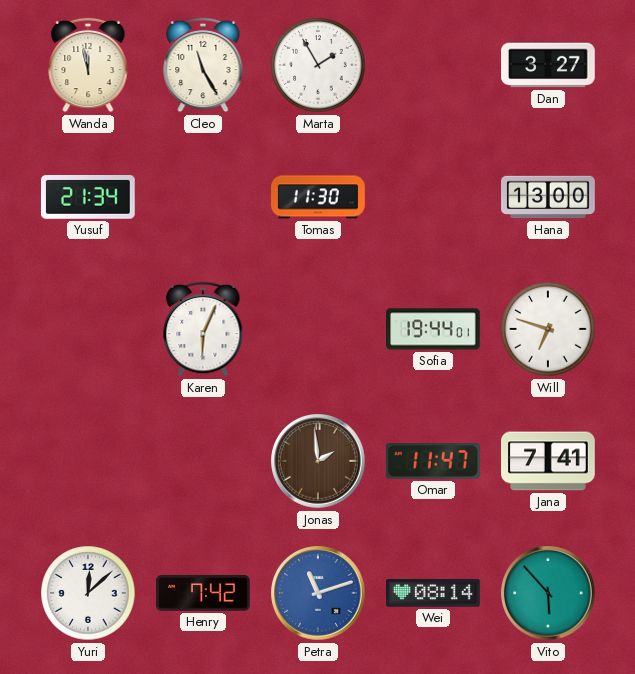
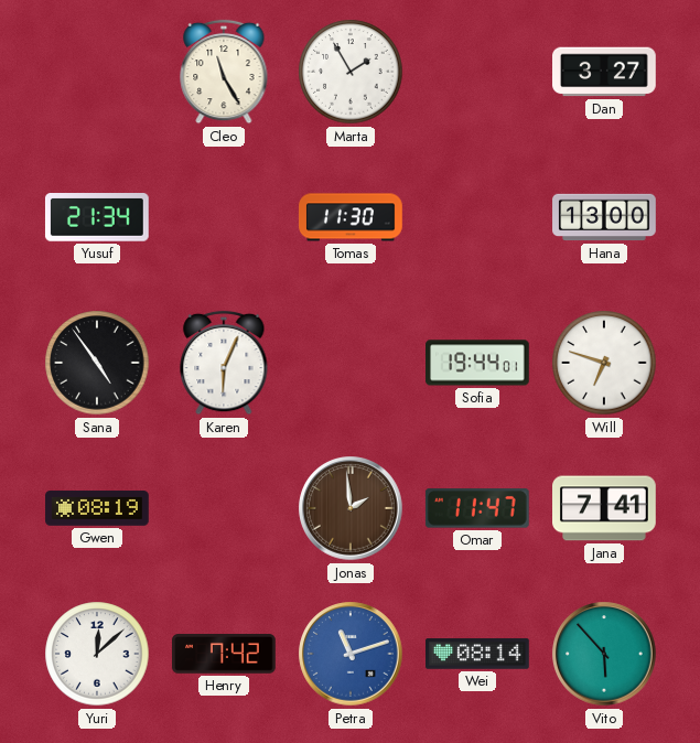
Wanda: 11:58 -> none (88, 65)
Sana: none -> 4:54 (97, 363)
Gwen: none -> 08:19 (97, 508)
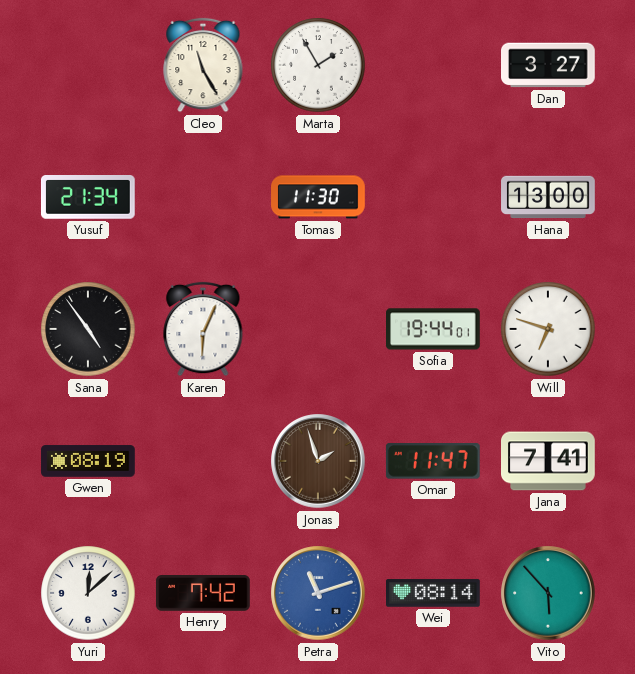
Jonas: 1:59 -> 1:57 (318, 461)
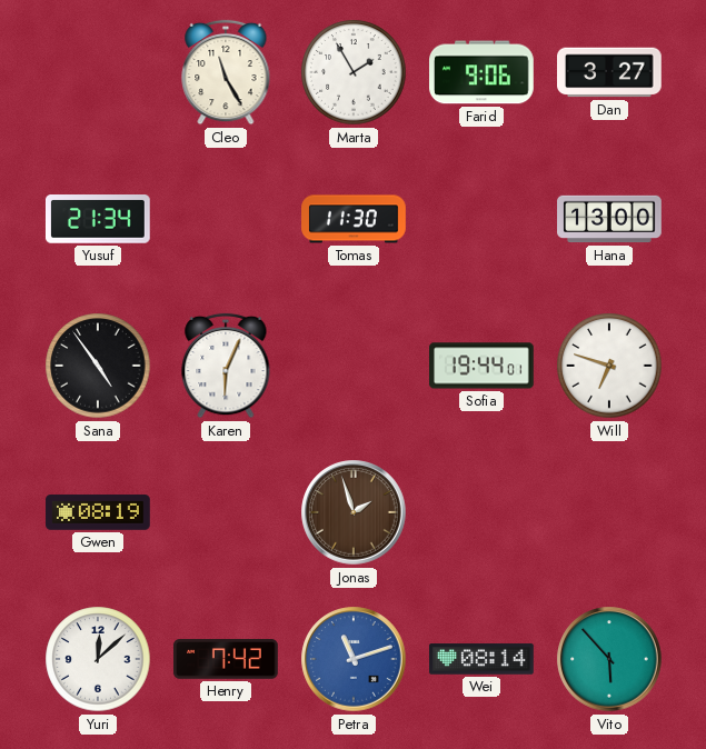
Farid: none -> 9:06 (483, 72)
Omar: 11:47 -> none (433, 461)
Jana: 7:41 -> none (549, 461)
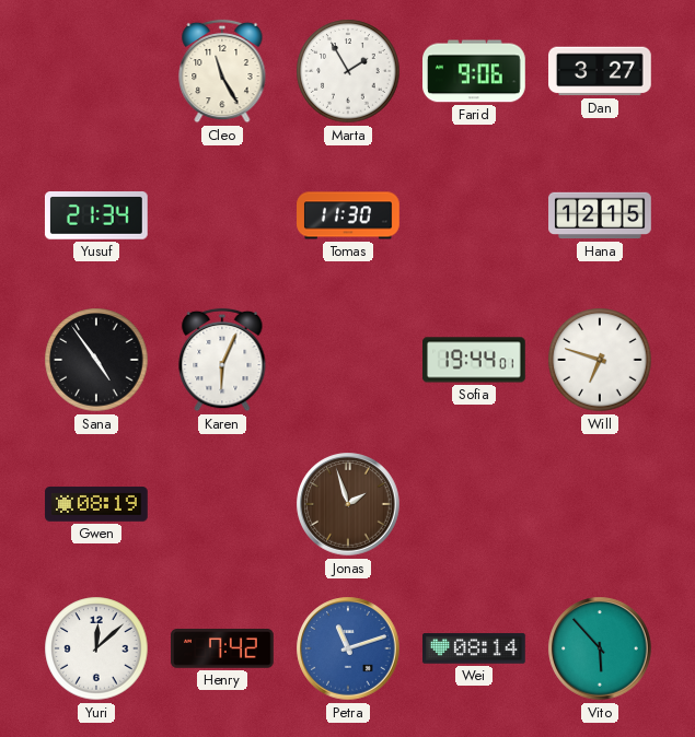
Hana: 13:00 -> 12:15 (600, 215)
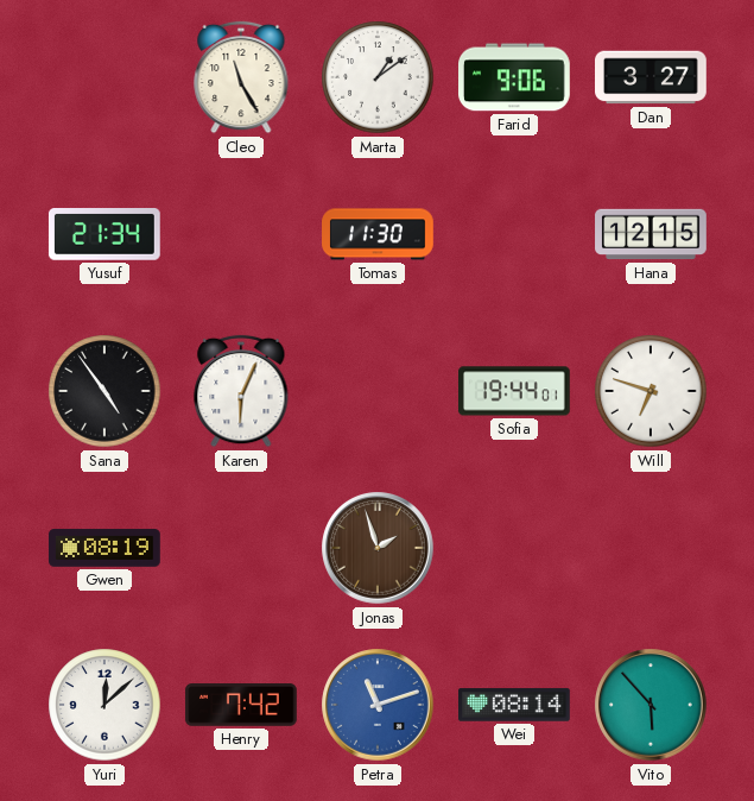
Marta: 1:55 -> 1:09 (378, 77)
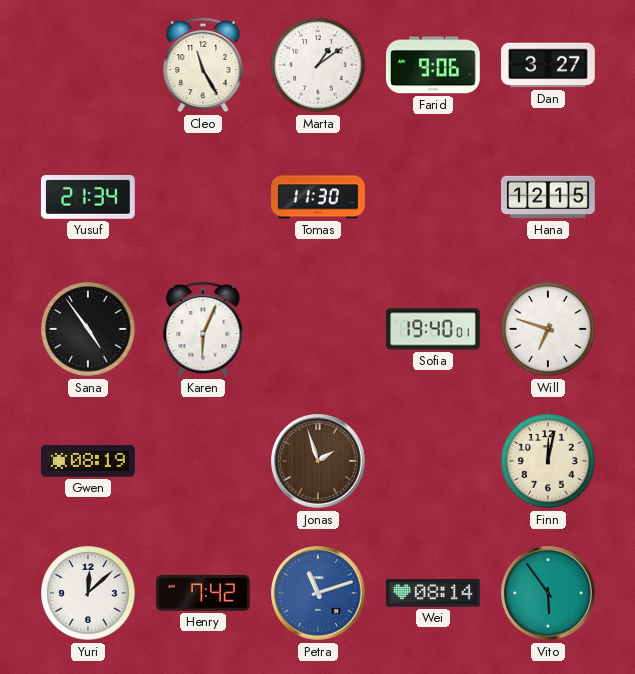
Sofia: 19:44 -> 19:40 (433, 329)
Finn: none -> 12:02 (548, 461)
Vito: 5:53 -> 5:54 (548, 593)
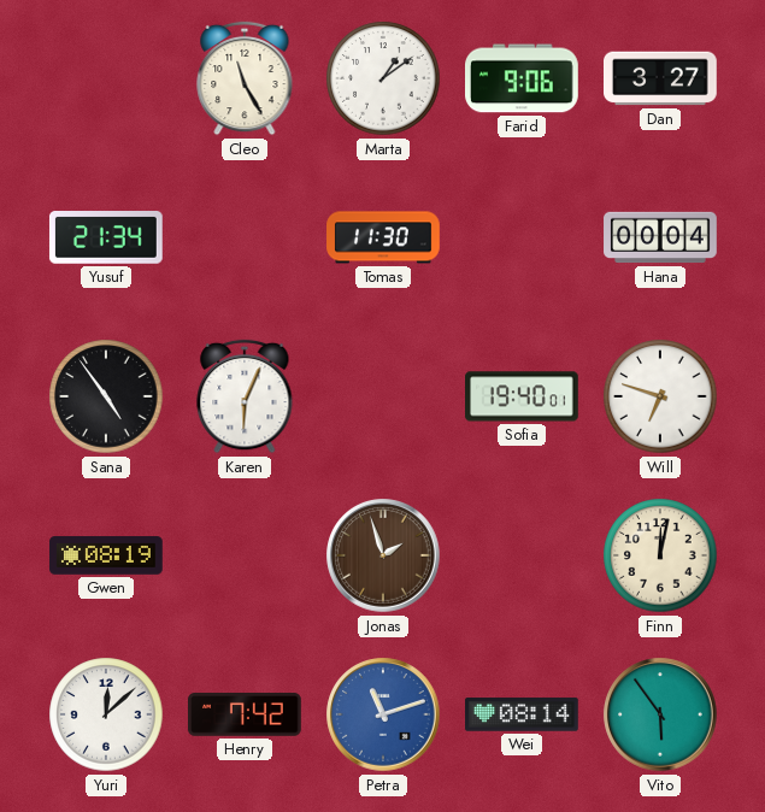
Hana: 12:15 -> 00:04 (660, 237)
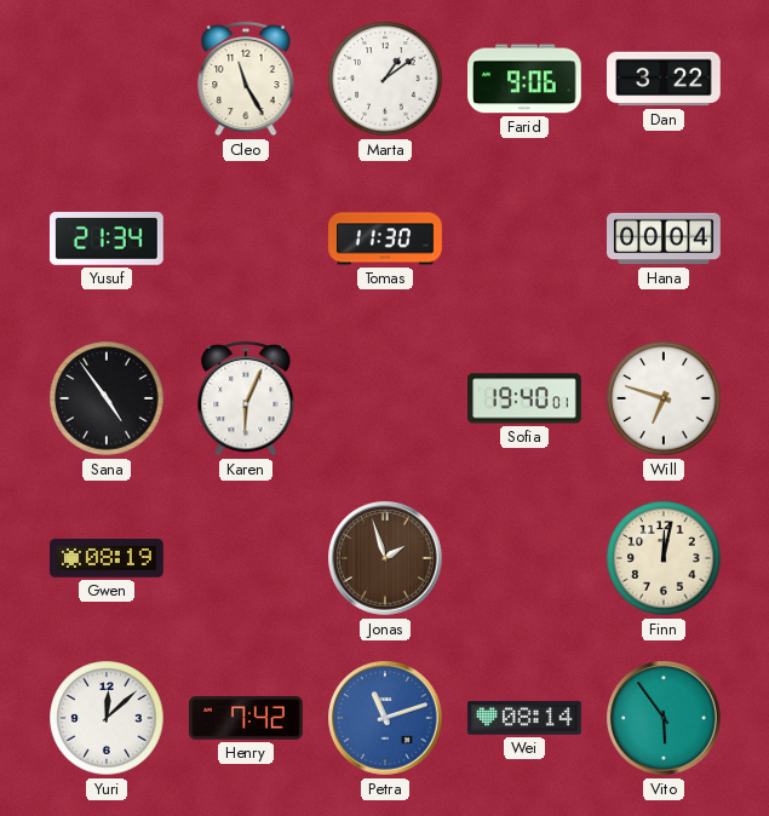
Dan: 3:27 -> 3:22 (665, 79)
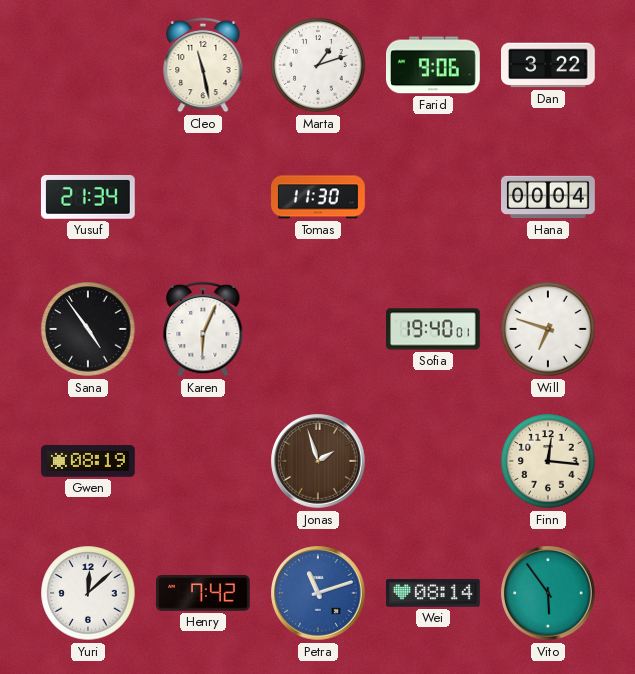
Cleo: 11:25 -> 11:28 (203, 65)
Marta: 1:09 -> 1:12 (318, 65)
Finn: 12:02 -> 12:16 (548, 461)
